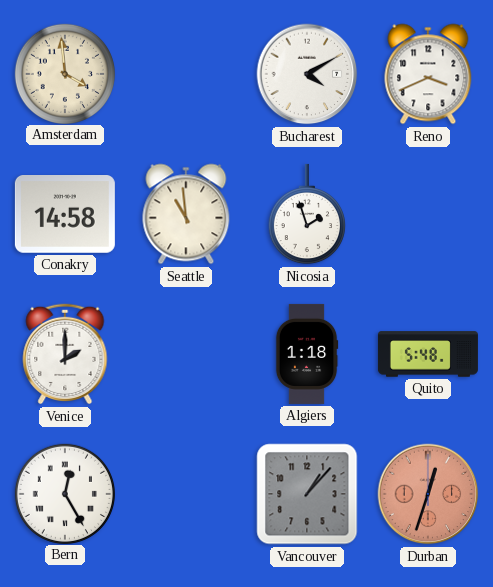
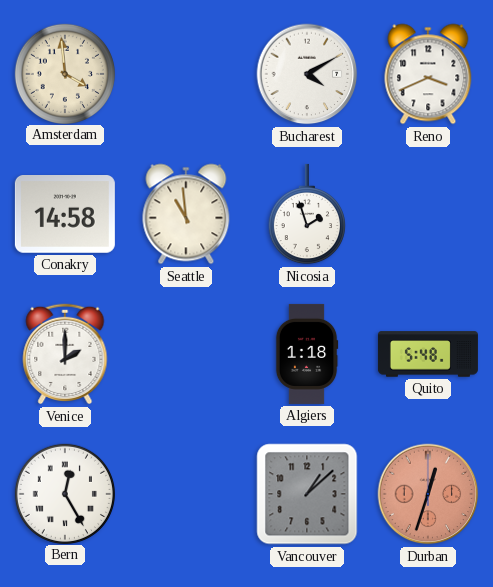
Vancouver: 1:07 -> 1:08 (307, 494)
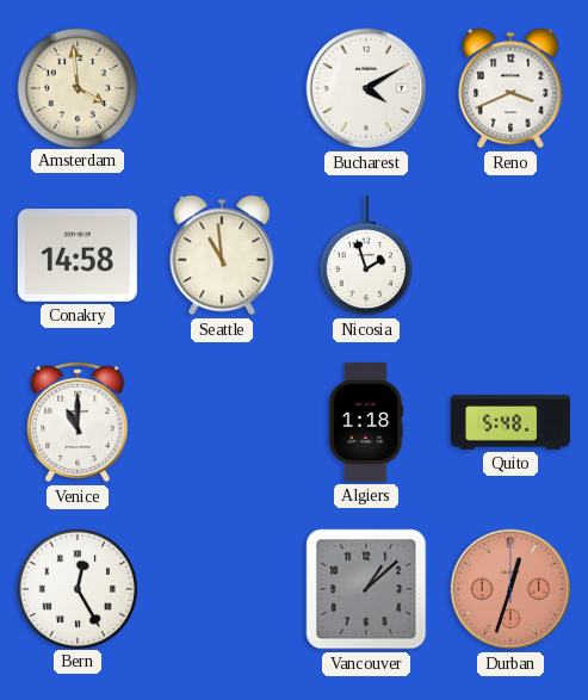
Venice: 2:00 -> 11:00 (78, 422)
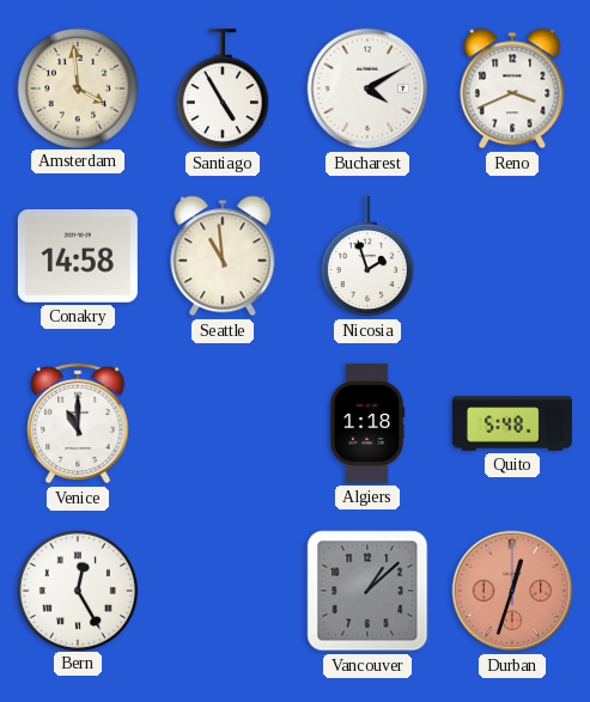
Santiago: none -> 4:55 (223, 88)
